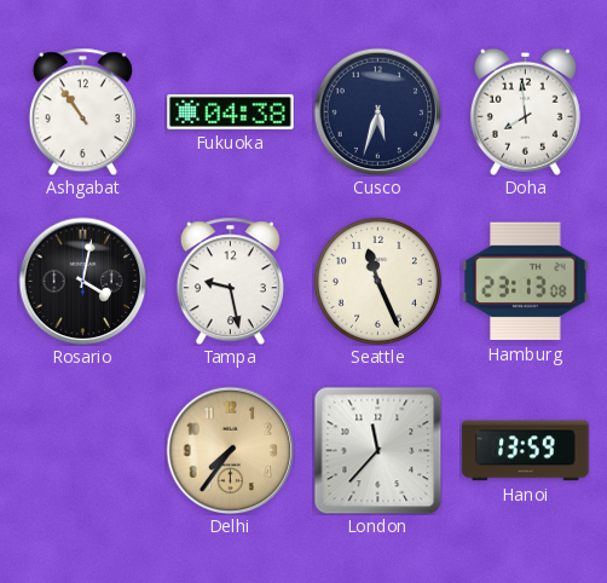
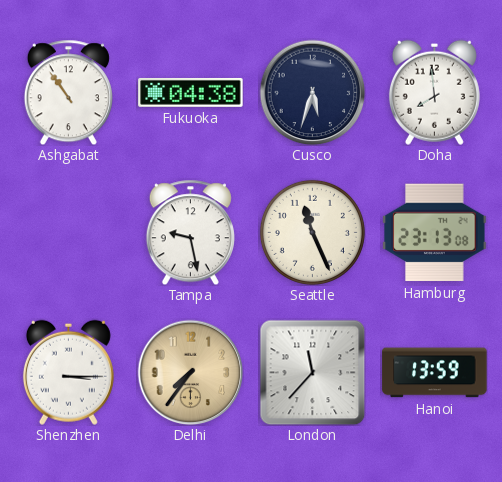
Rosario: 4:02 -> none (82, 281)
Shenzhen: none -> 3:15 (68, 372)
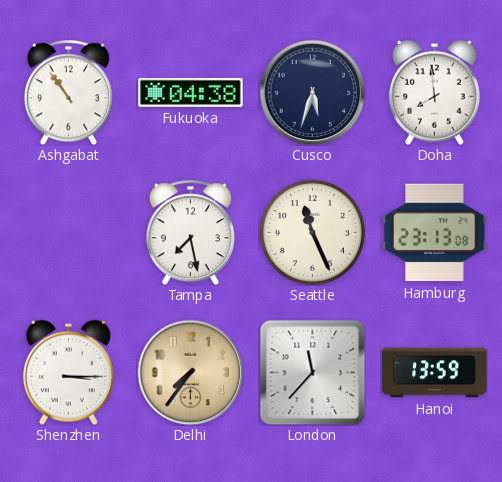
Tampa: 9:28 -> 7:28 (190, 232)
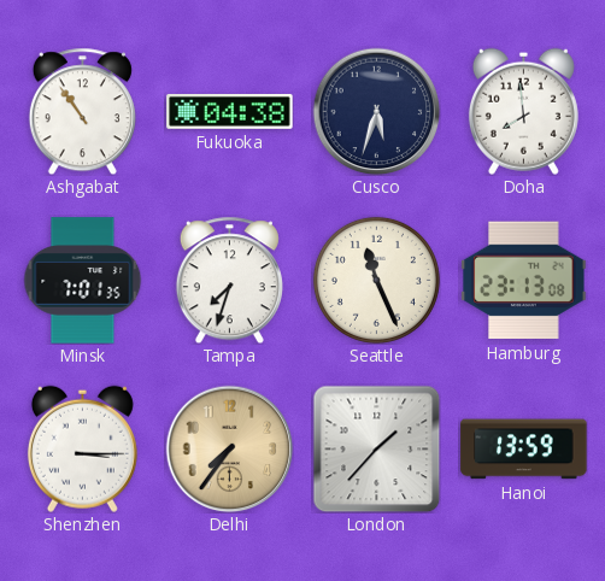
Minsk: none -> 7:01 (83, 281)
Tampa: 7:28 -> 7:33 (229, 280)
London: 11:37 -> 1:37 (376, 448)
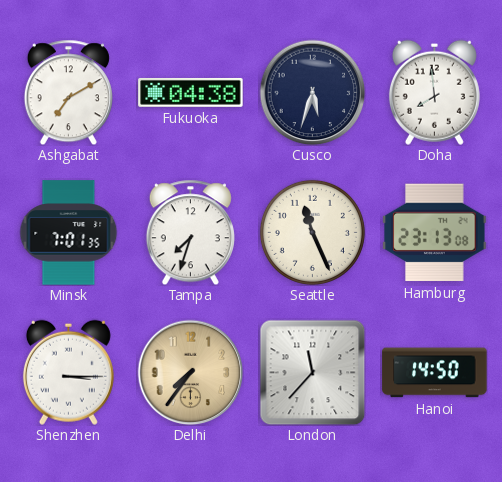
Ashgabat: 10:54 -> 7:10 (68, 92)
London: 1:37 -> 11:37 (312, 372)
Hanoi: 13:59 -> 14:50 (435, 373)
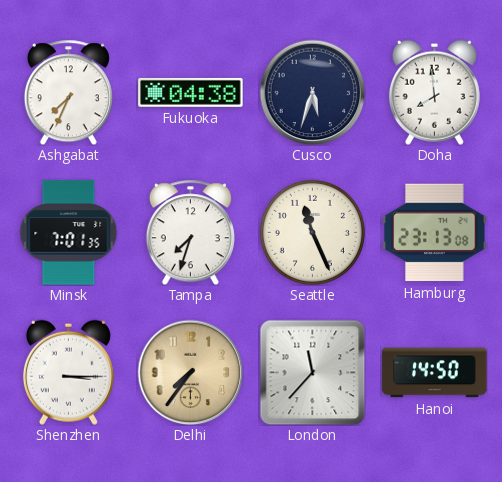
Ashgabat: 7:10 -> 7:34 (68, 92)
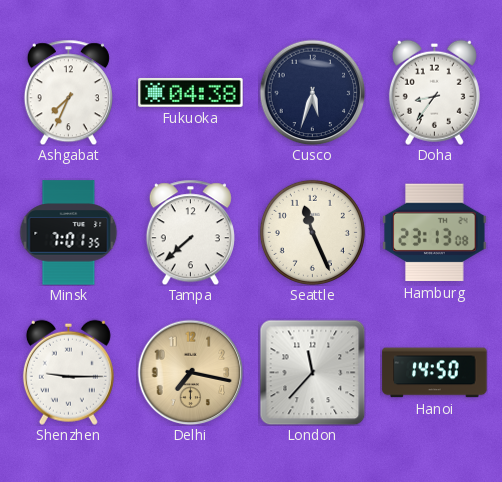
Doha: 7:59 -> 8:36 (434, 92)
Tampa: 7:33 -> 7:38 (190, 232)
Shenzhen: 3:15 -> 9:15 (68, 372)
Delhi: 7:36 -> 7:17 (190, 372)
